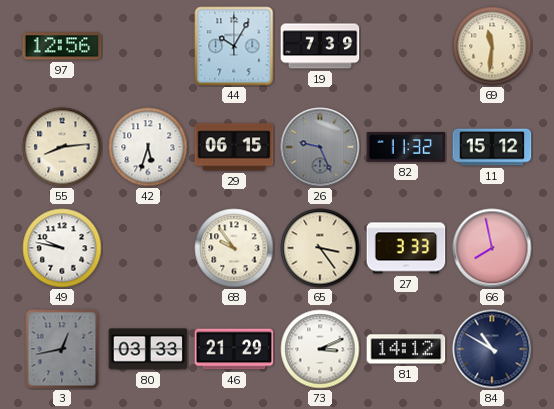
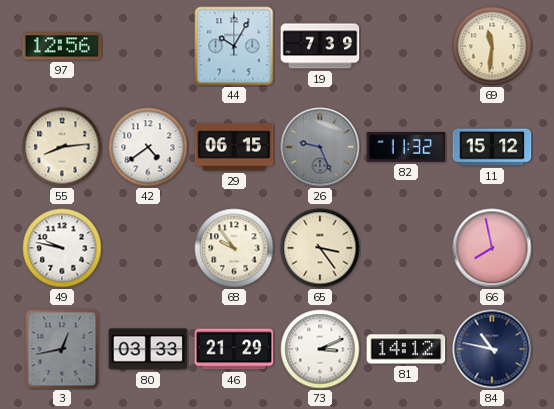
42: 5:33 -> 4:39 (148, 147)
27: 3:33 -> none (406, 248)
84: 10:50 -> 10:47 (492, 349)
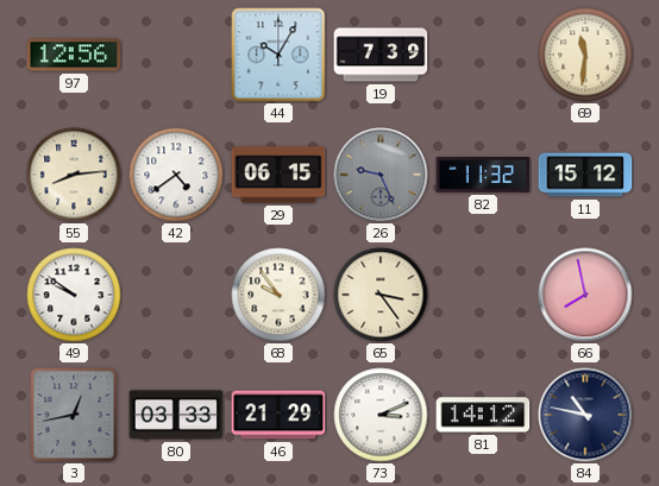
49: 9:47 -> 9:51 (74, 295)
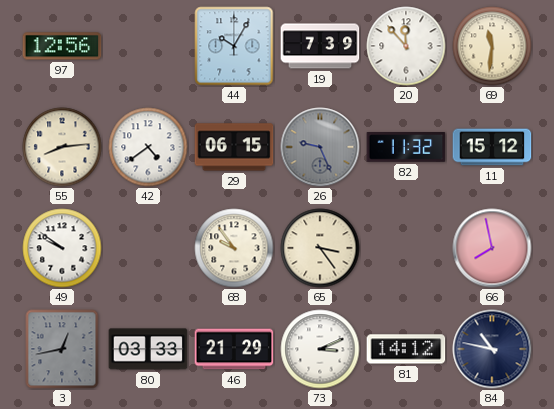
20: none -> 11:53 (406, 46)
